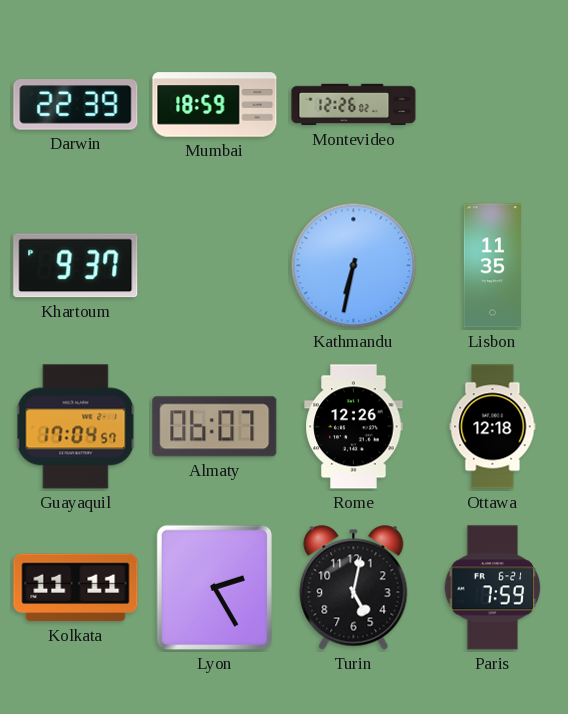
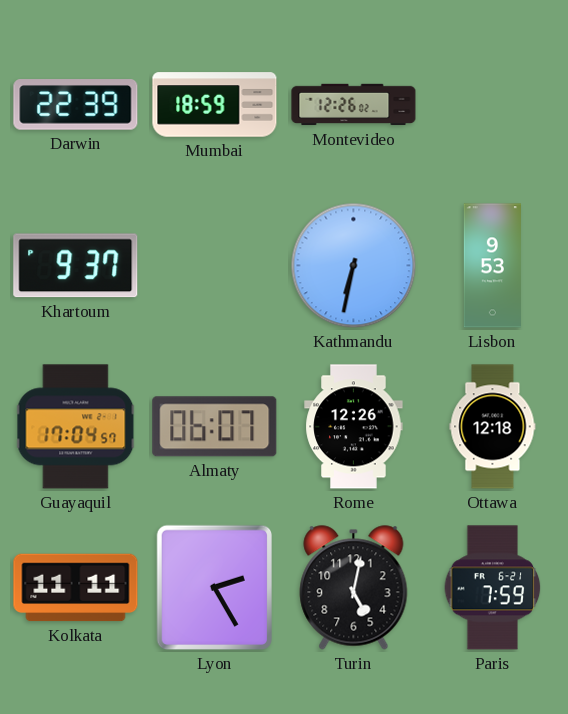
Lisbon: 11:35 -> 9:53 (492, 266)
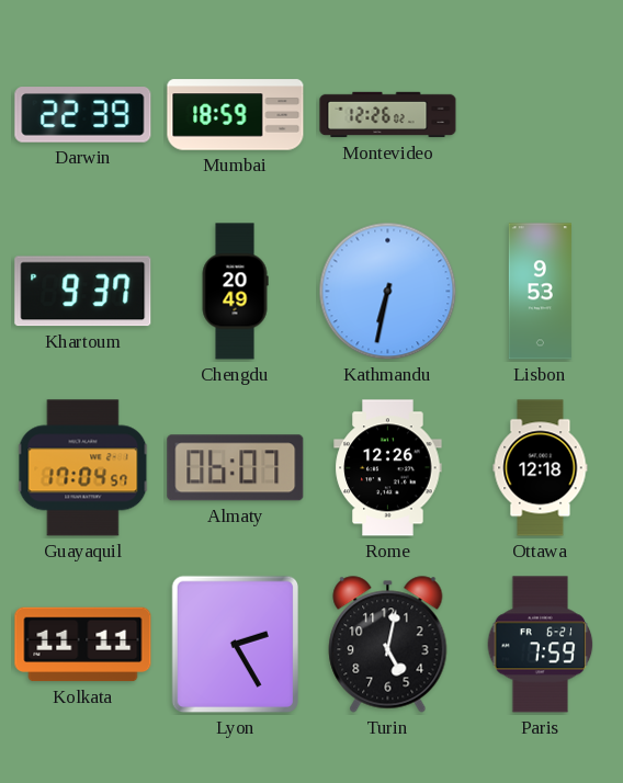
Chengdu: none -> 20:49 (235, 292)
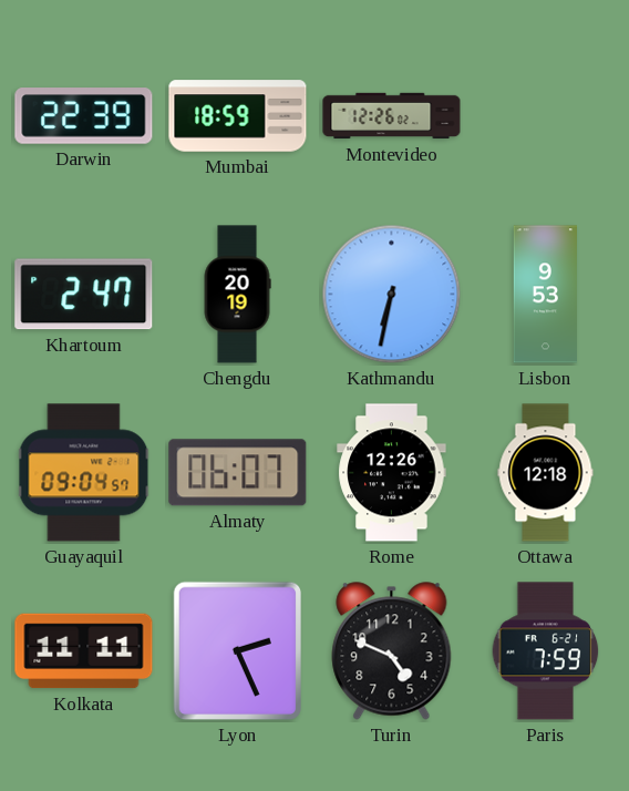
Khartoum: 9:37 -> 2:47 (84, 295)
Chengdu: 20:49 -> 20:19 (237, 295)
Guayaquil: 17:04 -> 09:04 (84, 473)
Lyon: 2:25 -> 2:26 (237, 651)
Turin: 5:02 -> 4:49 (392, 651)
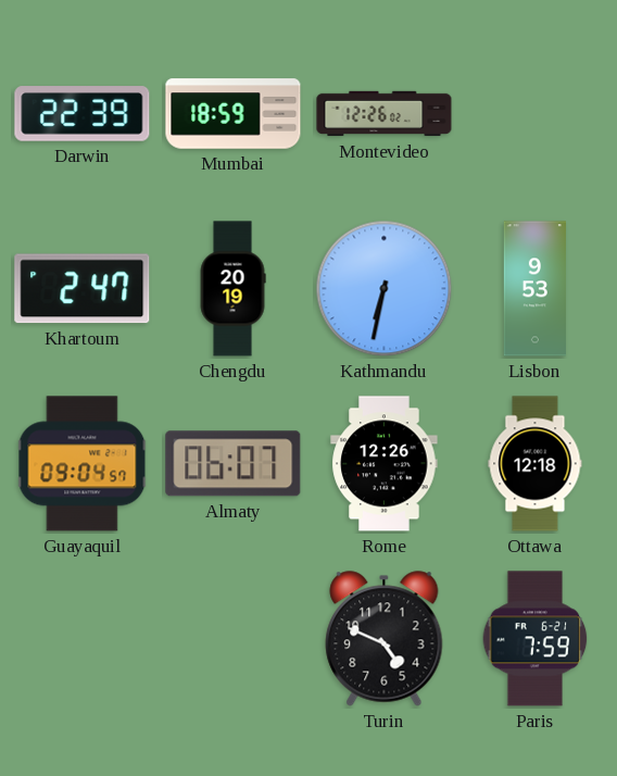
Kolkata: 11:11 -> none (84, 651)
Lyon: 2:26 -> none (237, 651)
